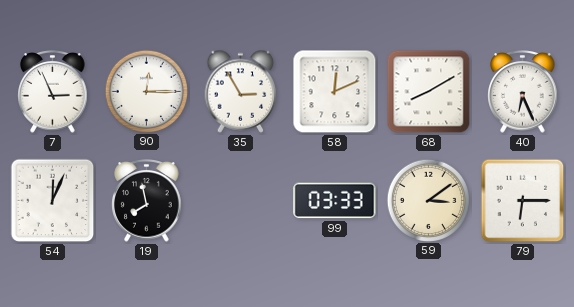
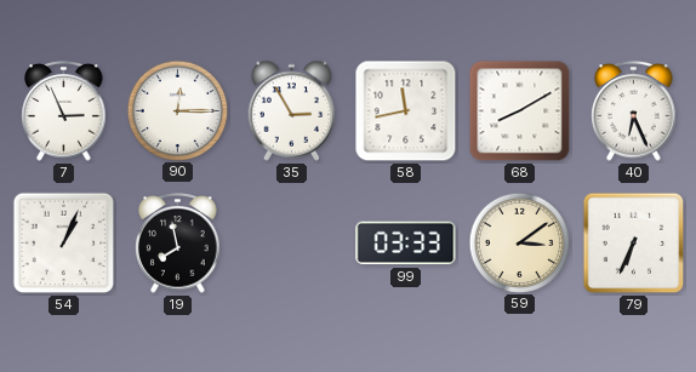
58: 12:11 -> 11:43 (406, 111)
54: 12:04 -> 1:04 (64, 244)
79: 6:15 -> 6:34 (634, 244)
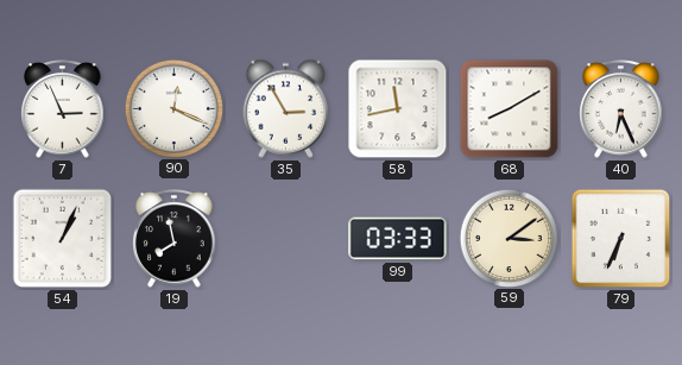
90: 12:15 -> 12:19 (173, 108)
